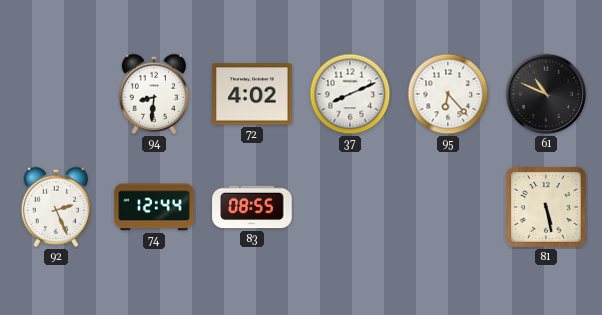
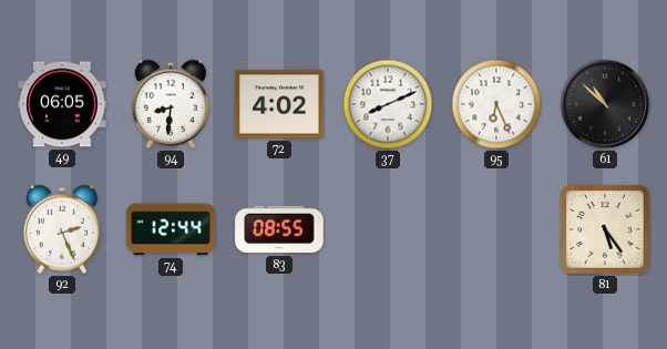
49: none -> 06:05 (62, 104)
95: 6:23 -> 6:26 (496, 104)
61: 10:49 -> 10:52 (605, 104)
81: 5:28 -> 5:24 (605, 229)
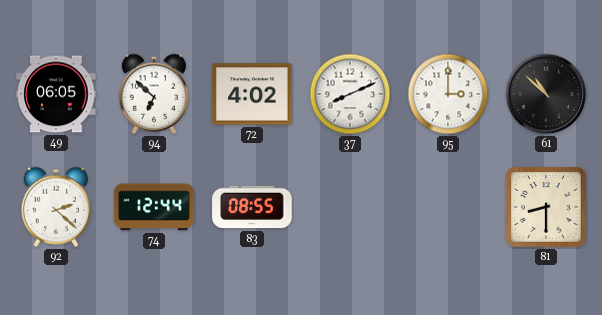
94: 8:31 -> 6:52 (153, 94)
95: 6:26 -> 3:00 (448, 94)
92: 2:26 -> 2:22 (55, 207)
81: 5:24 -> 8:30 (546, 207)
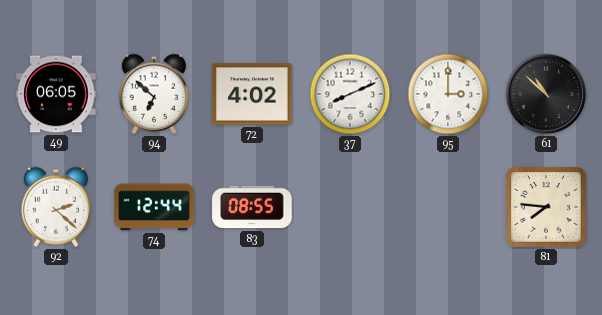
81: 8:30 -> 7:46 (546, 207)
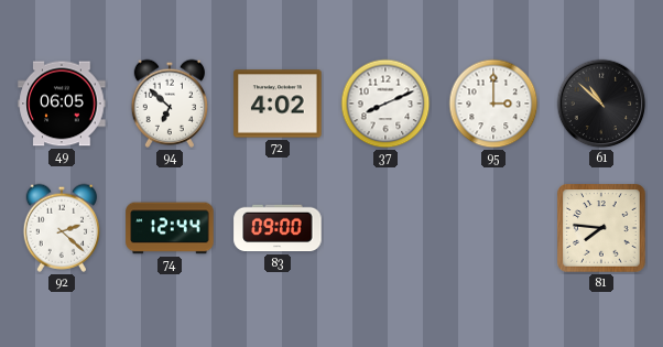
83: 08:55 -> 09:00 (278, 228)
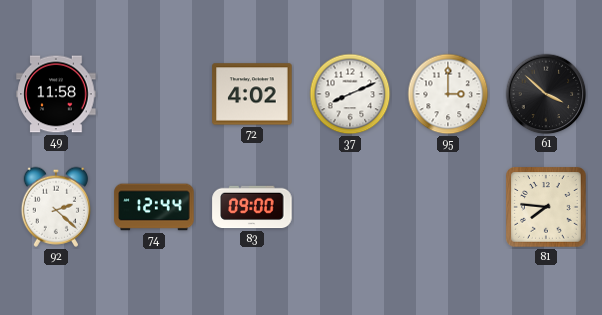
49: 06:05 -> 11:58 (56, 94)
94: 6:52 -> none (169, 104)
61: 10:52 -> 3:52 (546, 94)
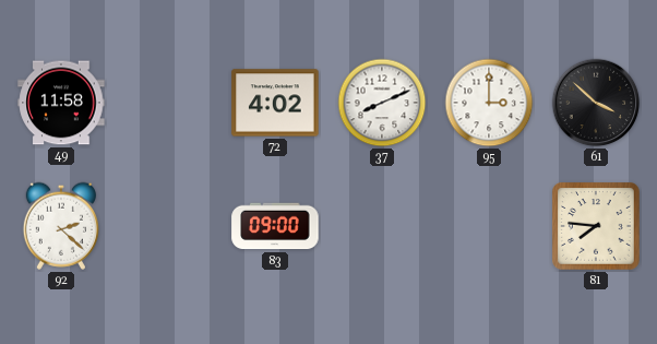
74: 12:44 -> none (154, 207)
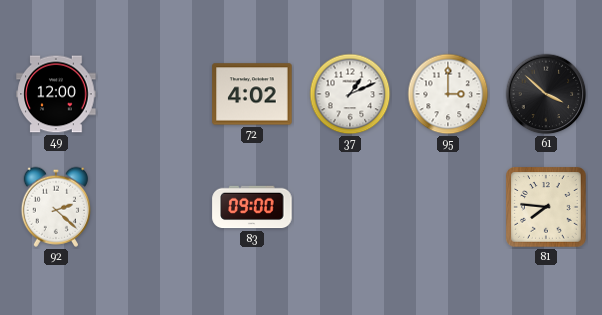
49: 11:58 -> 12:00 (56, 94)
37: 8:11 -> 1:11 (350, 94)
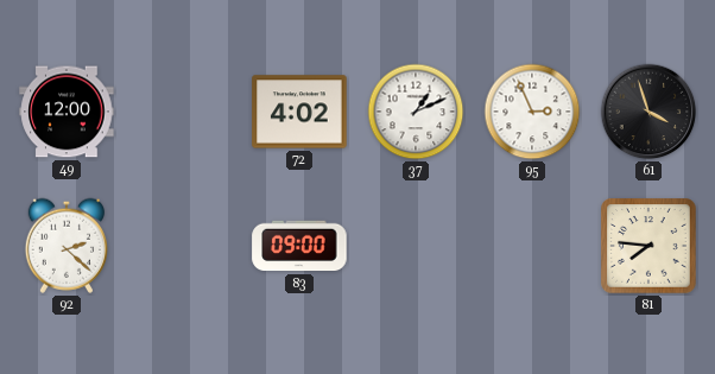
95: 3:00 -> 2:56 (532, 112)
61: 3:52 -> 3:57 (648, 112)
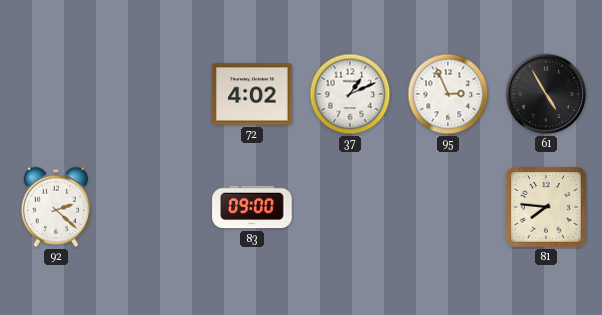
49: 12:00 -> none (67, 112)
61: 3:57 -> 4:55 (546, 94)
